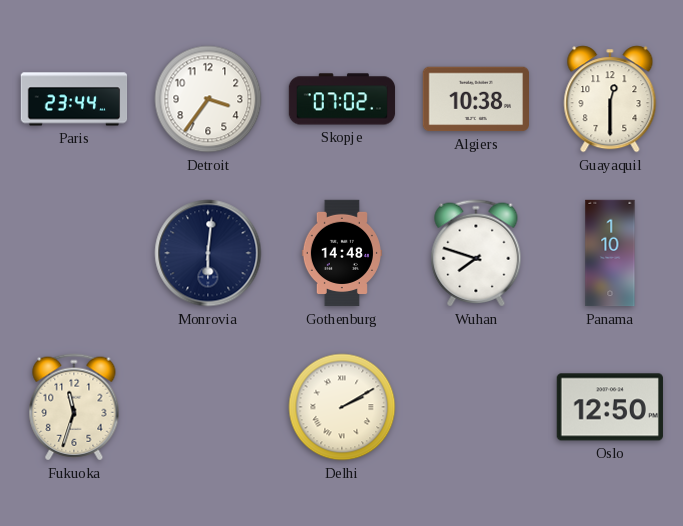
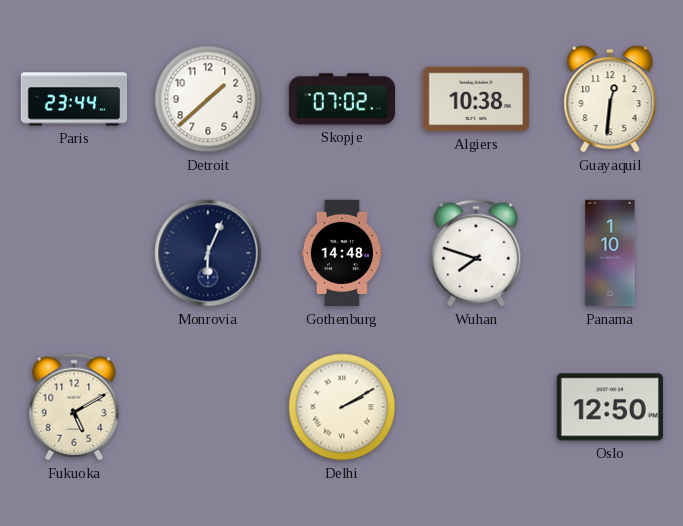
Detroit: 3:36 -> 1:38 (208, 99)
Guayaquil: 12:30 -> 12:31 (610, 99)
Monrovia: 6:01 -> 6:04 (208, 253)
Fukuoka: 11:33 -> 5:10 (74, 407)
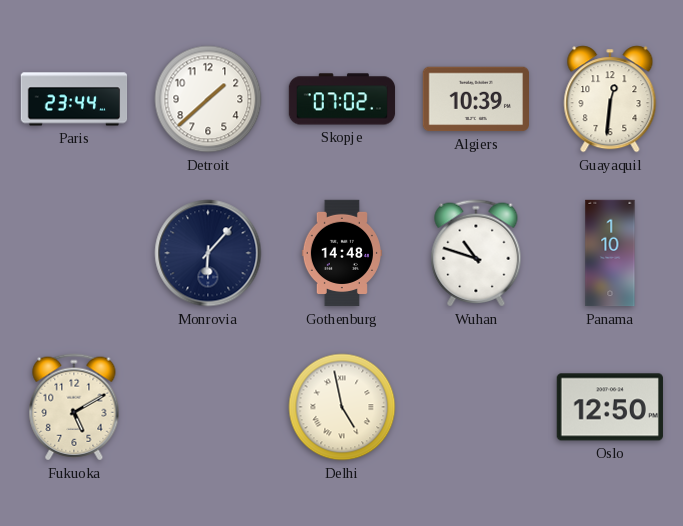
Algiers: 10:38 -> 10:39 (475, 99)
Monrovia: 6:04 -> 6:07 (208, 253)
Wuhan: 7:48 -> 10:48 (476, 253)
Delhi: 2:10 -> 4:58 (342, 407)
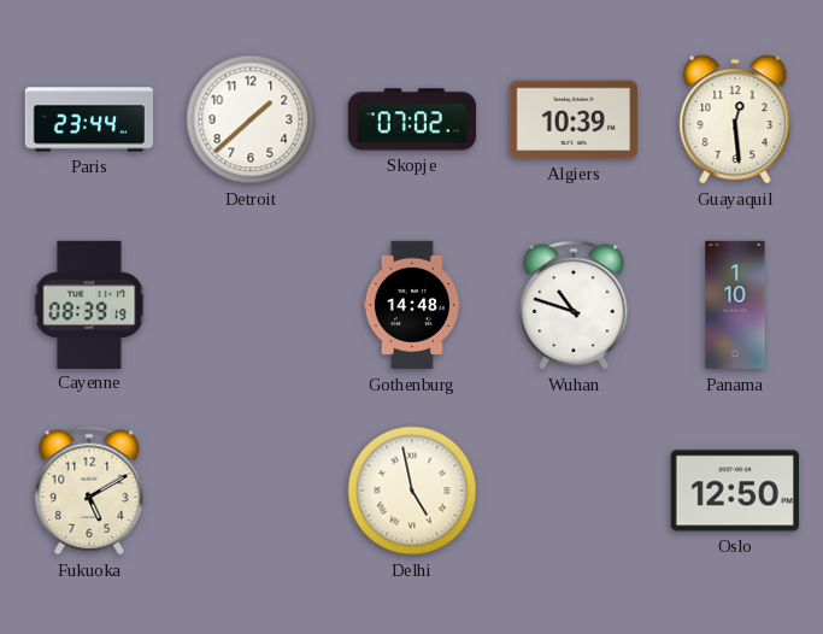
Guayaquil: 12:31 -> 12:29 (735, 119)
Cayenne: none -> 08:39 (89, 304)
Monrovia: 6:07 -> none (208, 253)
